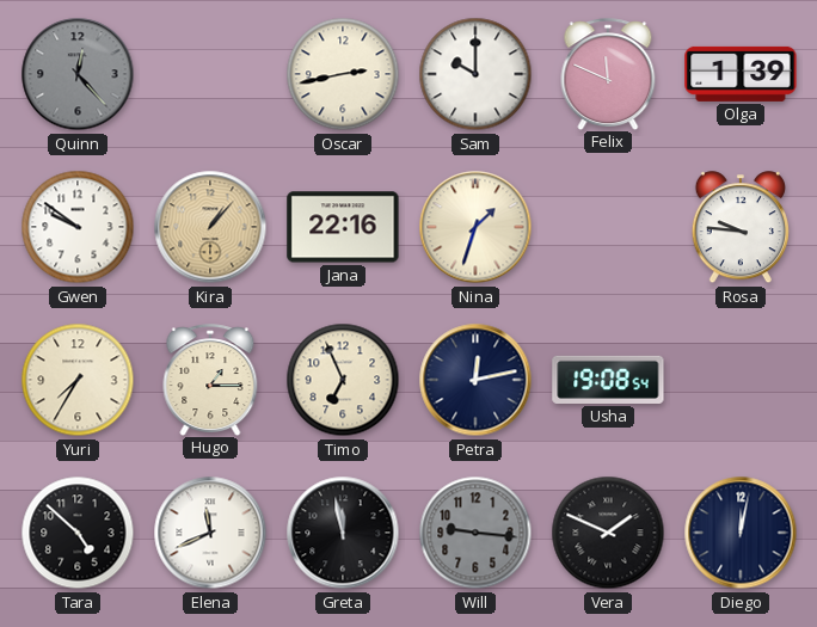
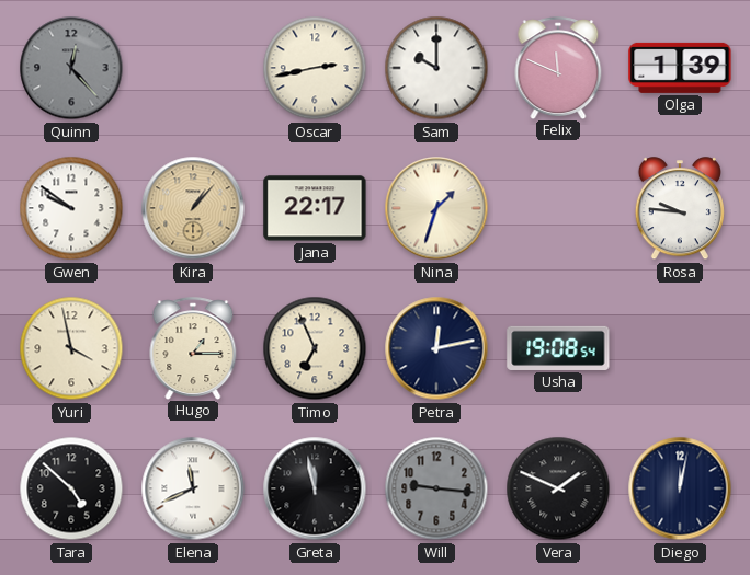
Jana: 22:16 -> 22:17 (315, 208)
Yuri: 7:35 -> 3:58 (71, 348)
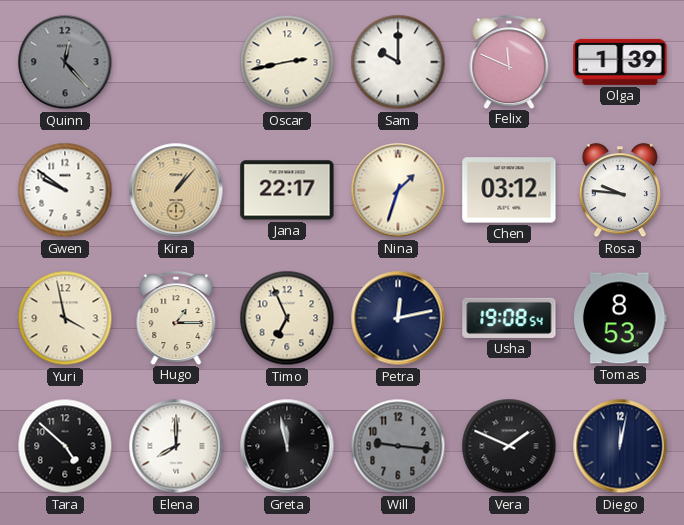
Chen: none -> 03:12 (509, 190)
Tomas: none -> 8:53 (620, 318)
Elena: 11:41 -> 8:00 (176, 446)
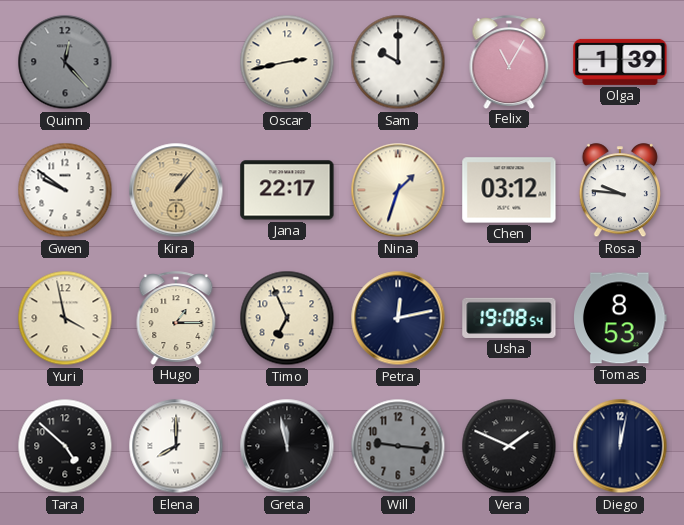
Felix: 11:49 -> 11:05 (509, 62)
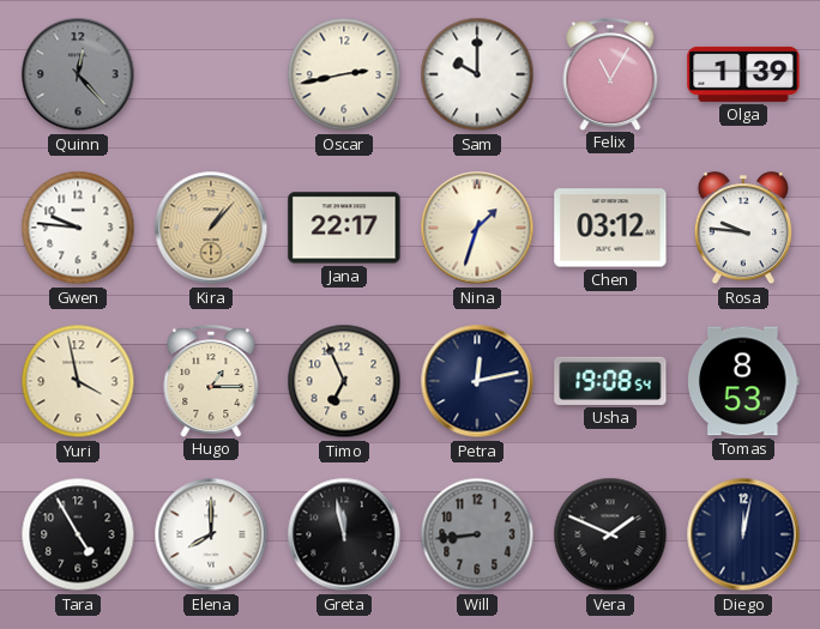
Gwen: 9:51 -> 9:46 (78, 228)
Tara: 4:52 -> 4:55 (78, 534)
Will: 9:16 -> 8:44 (477, 534)
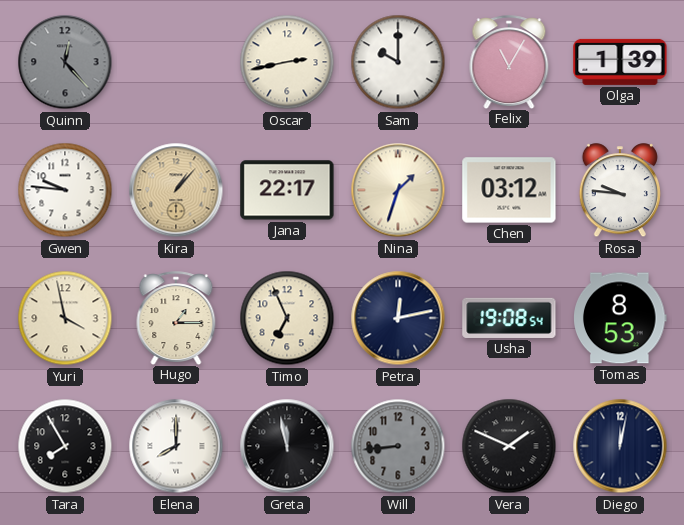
Tara: 4:55 -> 7:55 (65, 446)
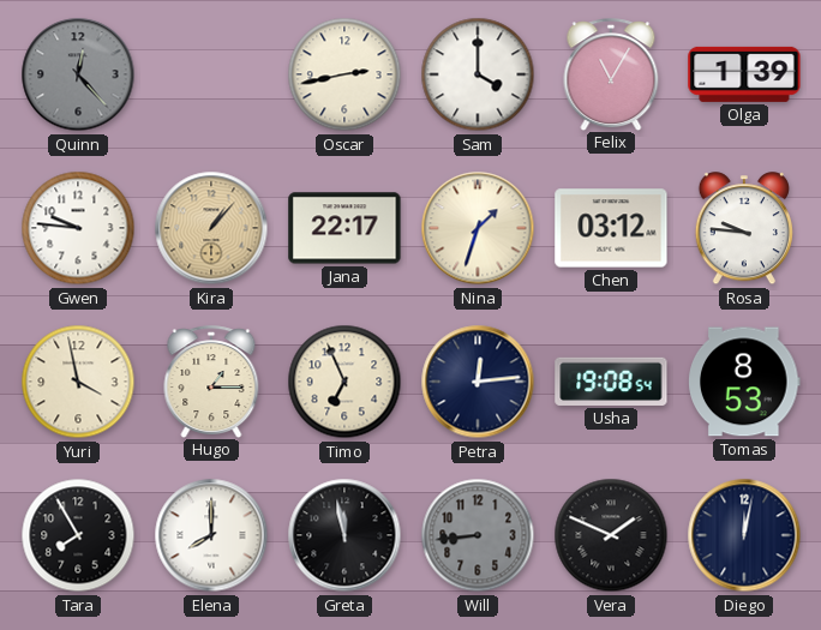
Sam: 10:00 -> 4:00 (478, 74)
Petra: 12:13 -> 12:14 (478, 382)
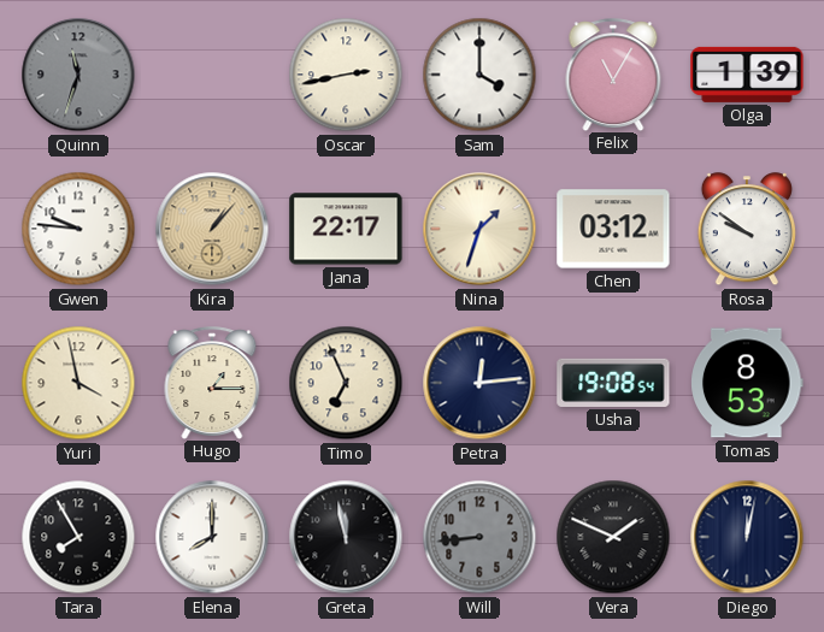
Quinn: 12:23 -> 11:33 (78, 75)
Rosa: 9:46 -> 9:51 (747, 230)
